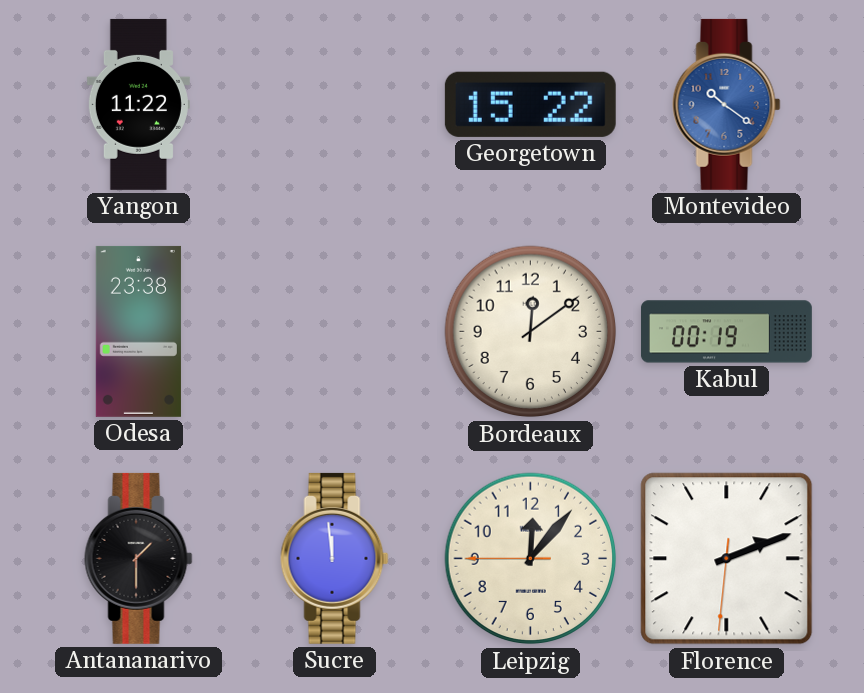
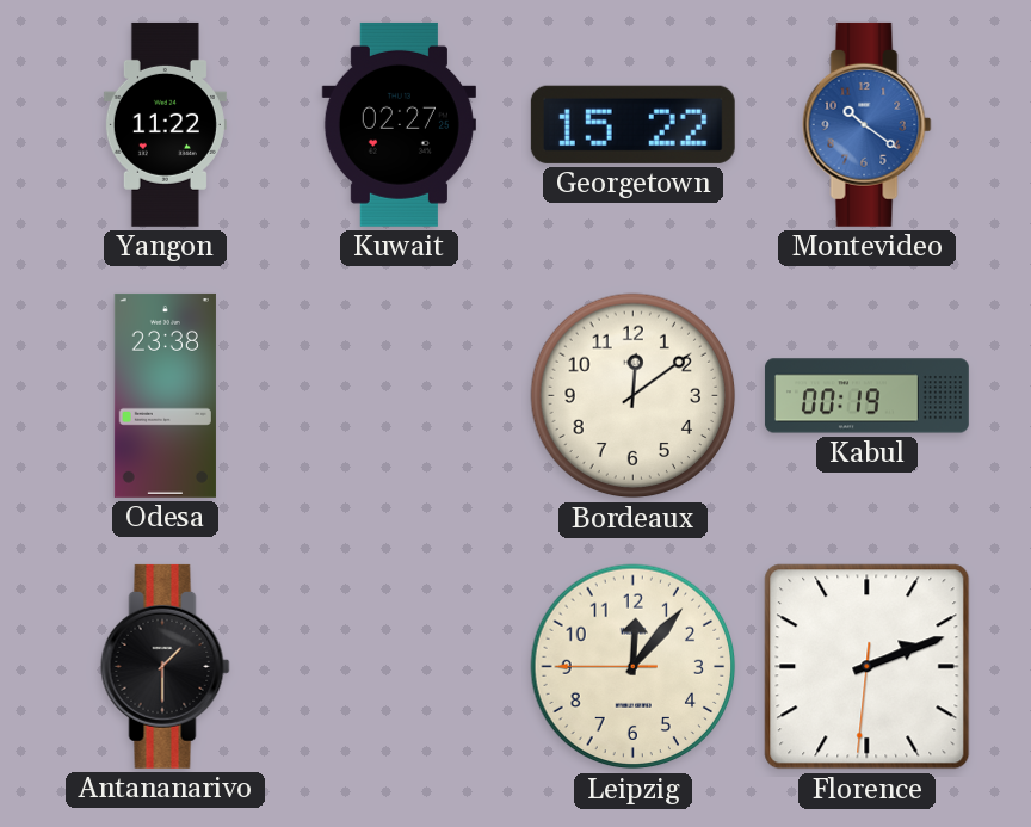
Kuwait: none -> 02:27 (399, 124)
Sucre: 11:59 -> none (335, 558)
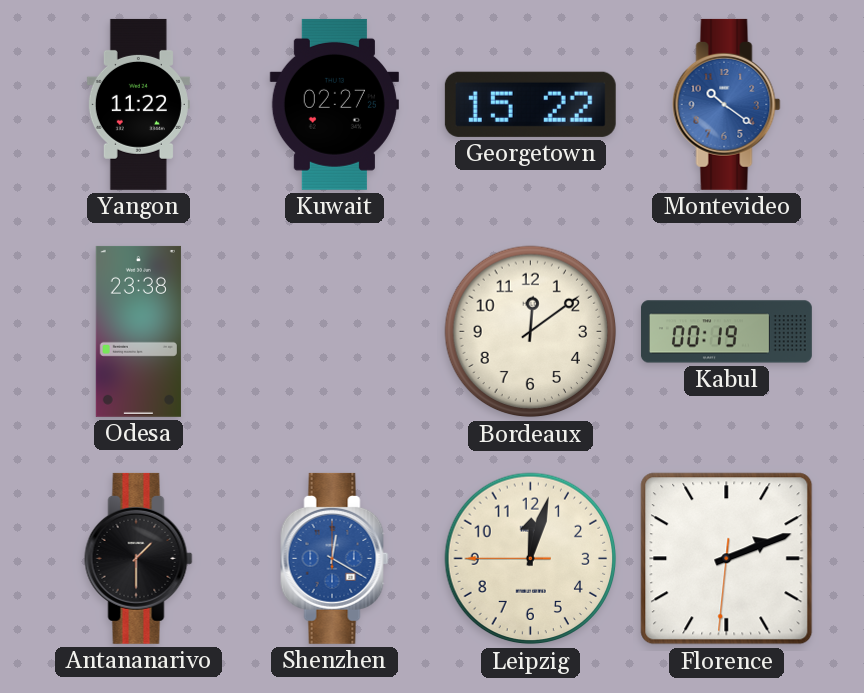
Shenzhen: none -> 12:20 (335, 558)
Leipzig: 12:06 -> 12:02 (531, 559)
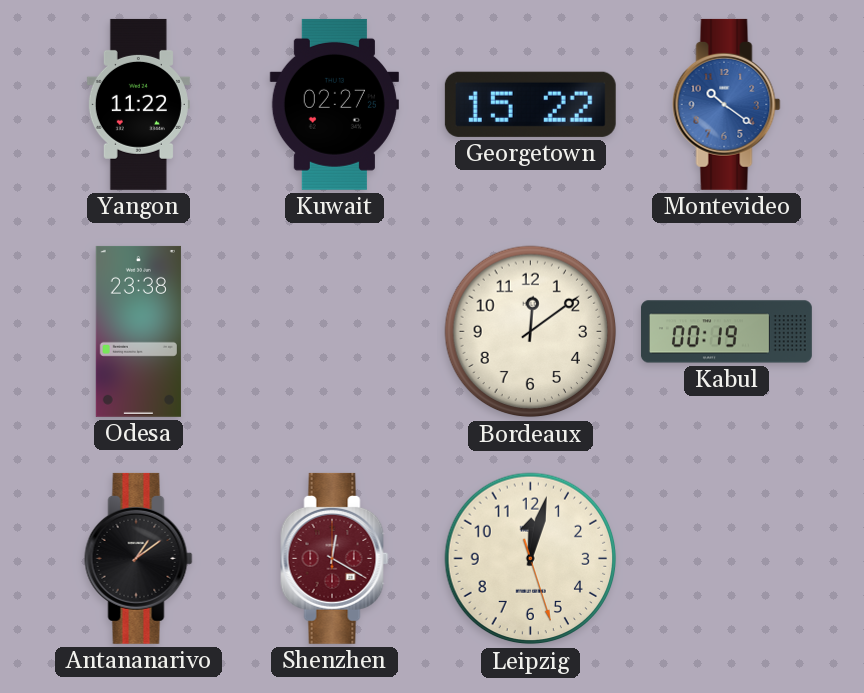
Antananarivo: 1:30 -> 1:09 (139, 558)
Shenzhen dial: blue -> burgundy (335, 558)
Leipzig: 12:02:45 -> 12:02:27 (531, 559)
Florence: 2:11 -> none (727, 559)
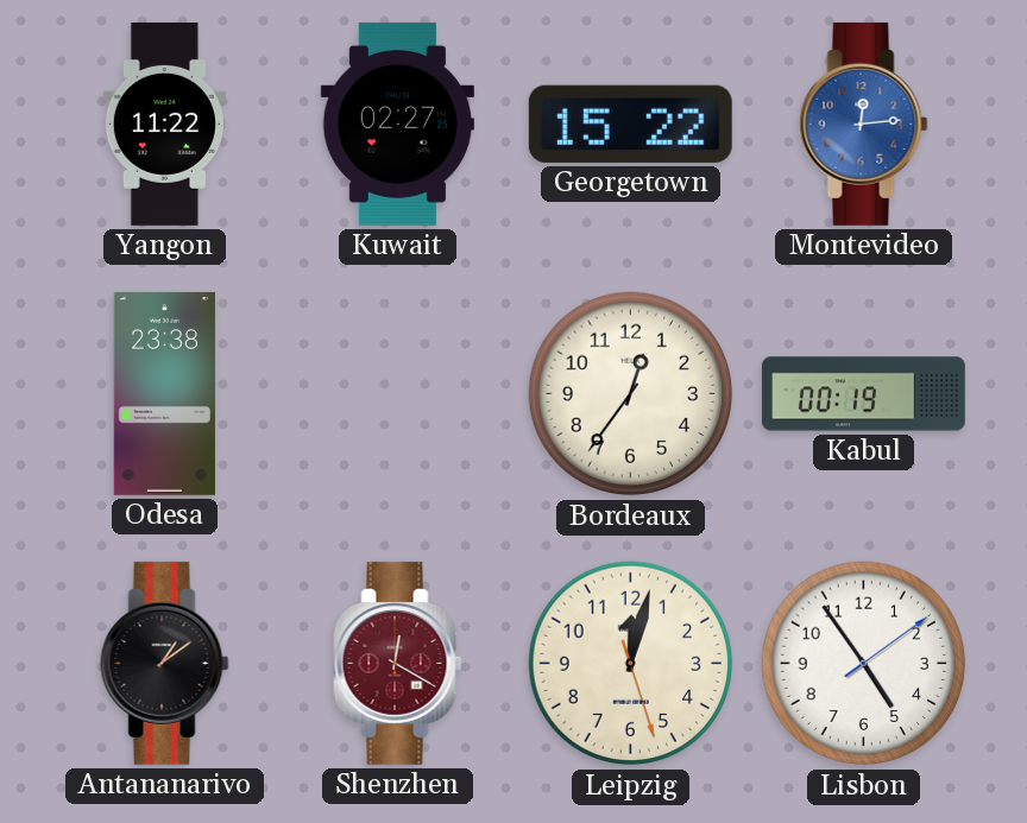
Montevideo: 10:21 -> 12:14 (864, 124)
Bordeaux: 12:09 -> 12:36 (631, 394)
Lisbon: none -> 4:54 (864, 664)
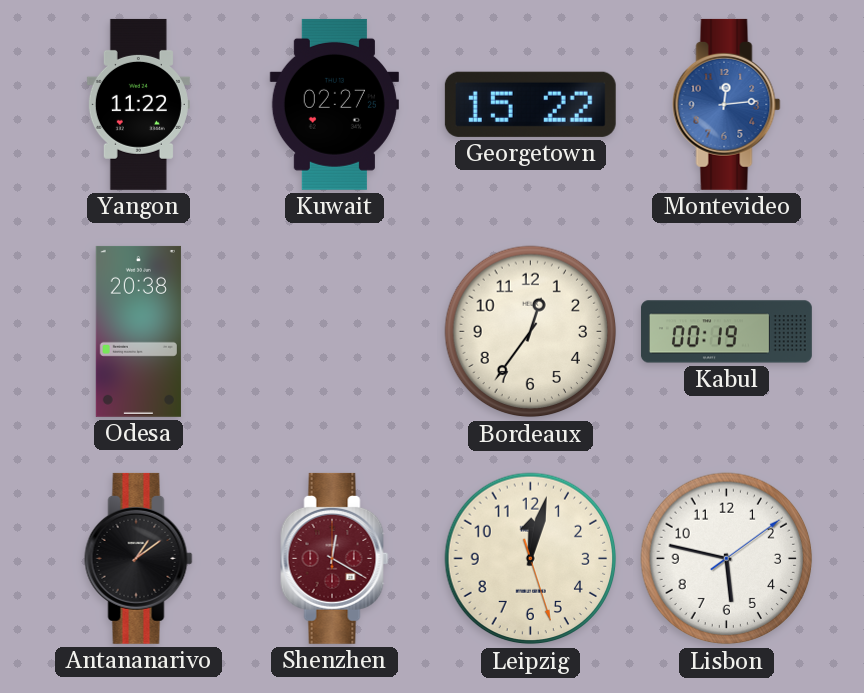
Odesa: 23:38 -> 20:38 (138, 331)
Lisbon: 4:54 -> 5:47 (727, 559)
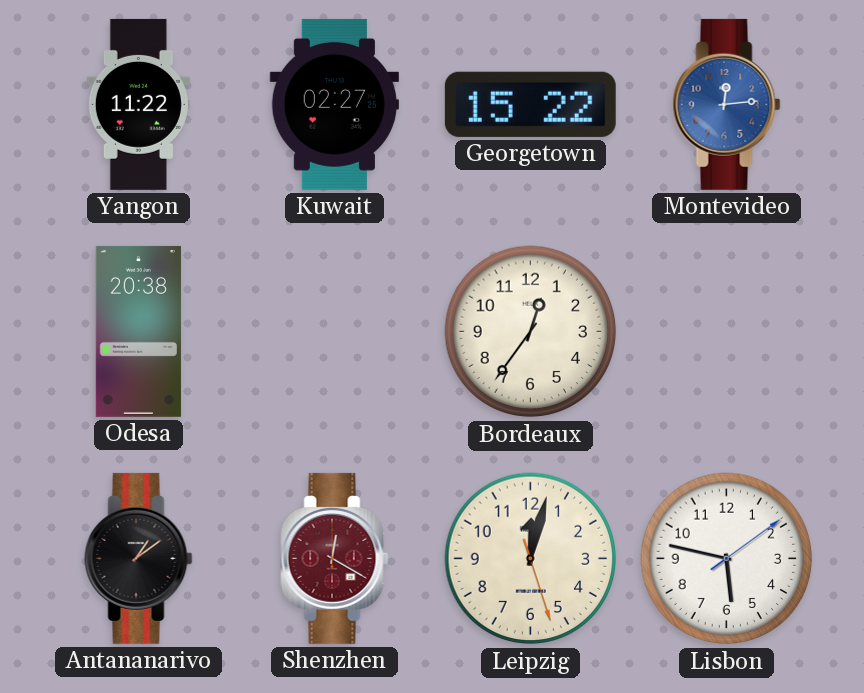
Kabul: 00:19 -> none (726, 332)
